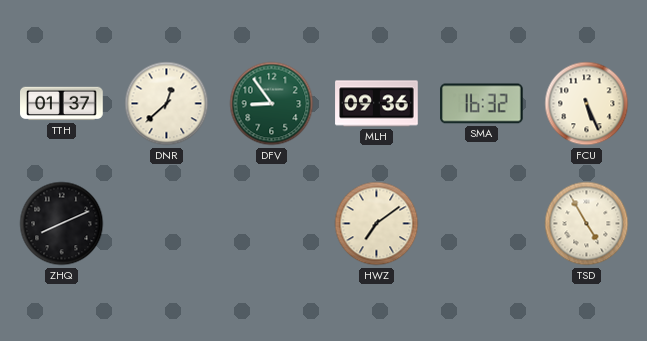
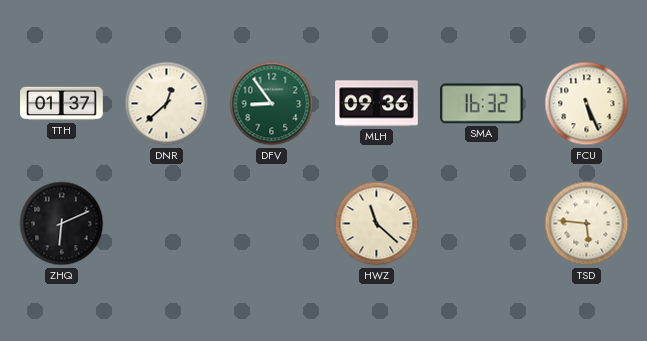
ZHQ: 8:11 -> 6:11 (62, 224)
HWZ: 7:09 -> 11:22 (377, 224)
TSD: 4:55 -> 5:46 (587, 224)
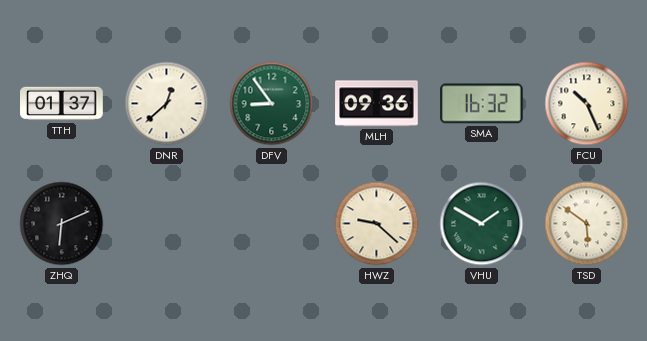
FCU: 5:26 -> 10:26 (587, 104)
HWZ: 11:22 -> 9:22 (377, 224)
VHU: none -> 1:50 (482, 224)
TSD: 5:46 -> 5:51 (587, 224)
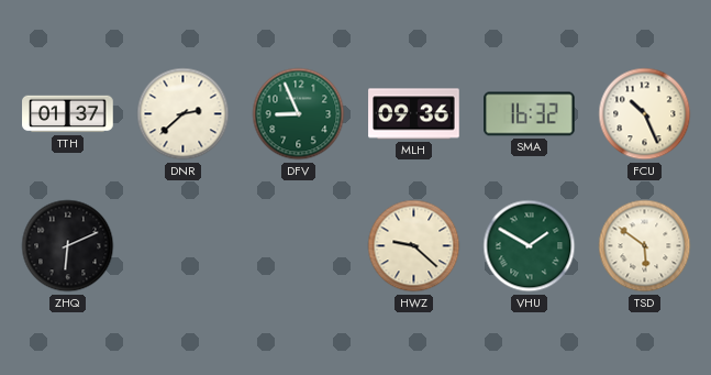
DNR: 12:38 -> 2:38 (184, 114)
DFV: 8:54 -> 8:56 (299, 114)
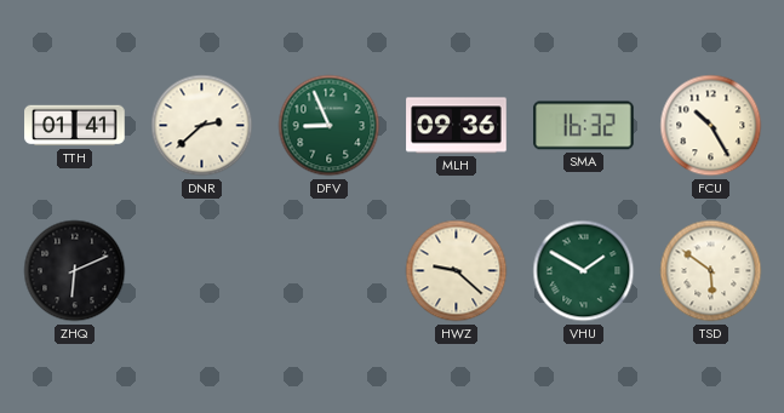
TTH: 01:37 -> 01:41 (75, 126)
FCU: 10:26 -> 10:25 (711, 126)
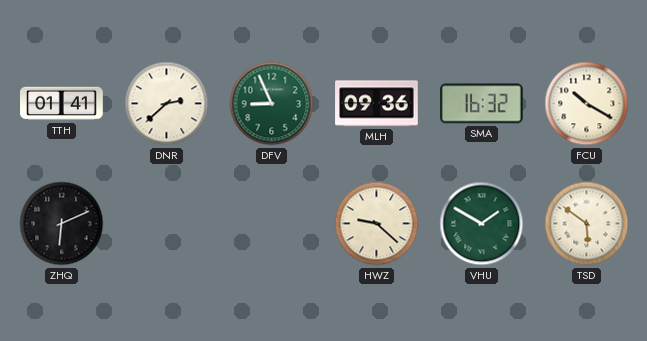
FCU: 10:25 -> 10:20 (587, 104)
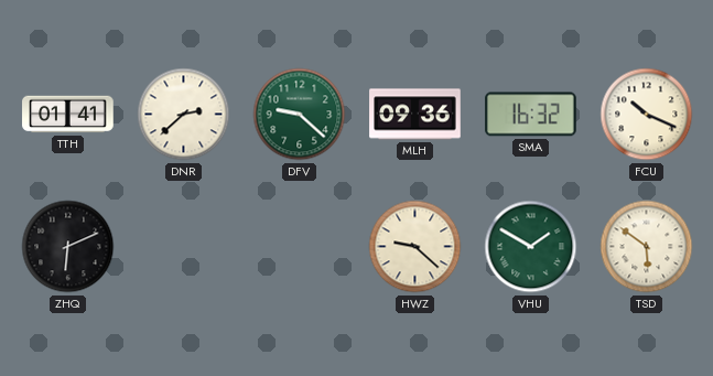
DFV: 8:56 -> 9:22 (300, 115)
FCU: 10:20 -> 10:19 (647, 115)
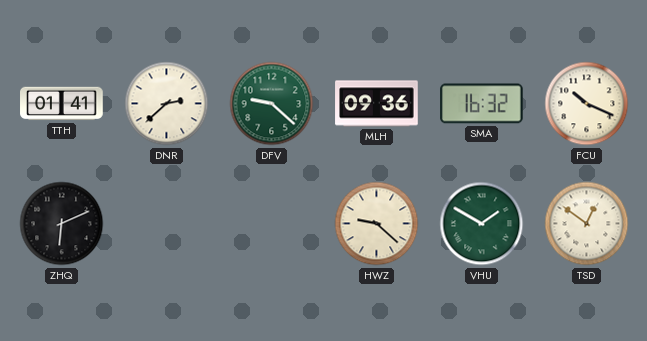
TSD: 5:51 -> 12:51 (587, 224)
